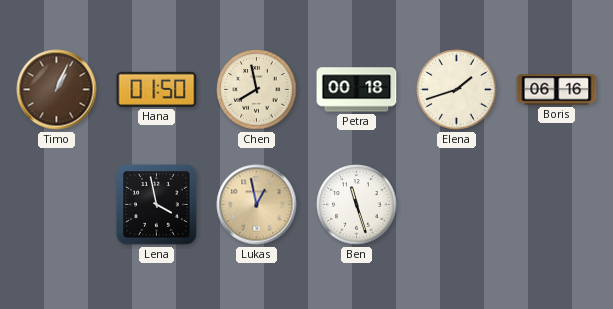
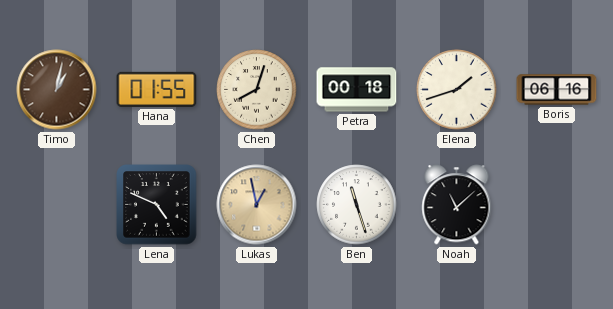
Timo: 1:04 -> 1:02 (57, 90)
Hana: 01:50 -> 01:55 (157, 89)
Chen: 7:58 -> 8:03 (257, 90)
Lena: 3:58 -> 4:49 (157, 205)
Noah: none -> 11:08 (457, 205)
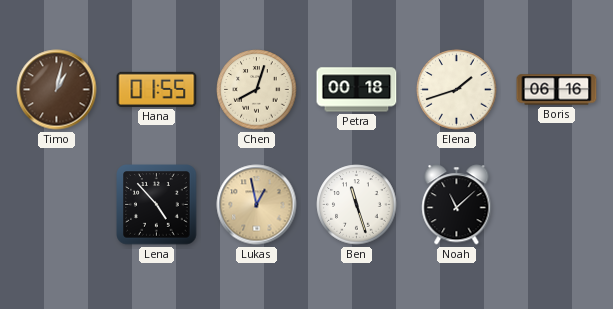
Lena: 4:49 -> 4:53 (157, 205)
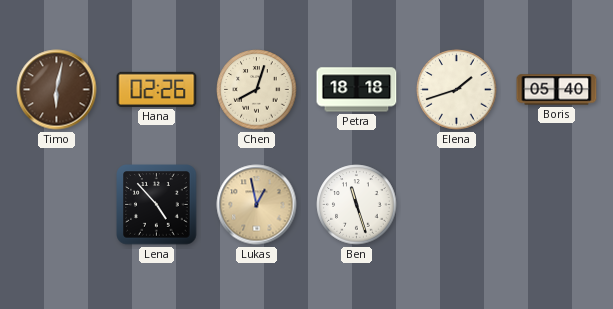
Timo: 1:02 -> 6:02 (57, 90)
Hana: 01:55 -> 02:26 (157, 89)
Petra: 00:18 -> 18:18 (357, 90)
Boris: 06:16 -> 05:40 (557, 90)
Noah: 11:08 -> none (457, 205)
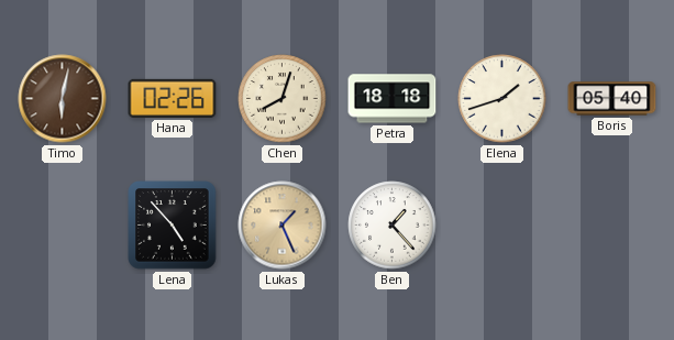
Lukas: 12:58 -> 1:26 (283, 226)
Ben: 11:27 -> 1:23 (393, 226)
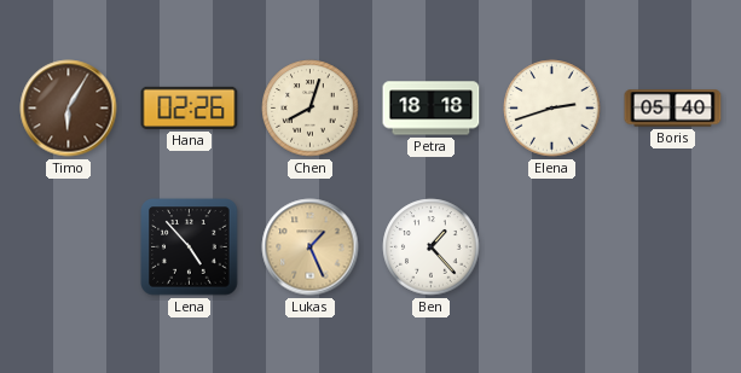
Timo: 6:02 -> 6:05 (69, 109)
Elena: 1:42 -> 2:42 (552, 109)
